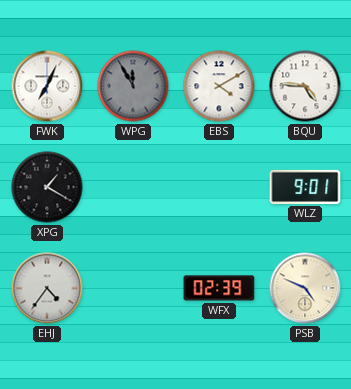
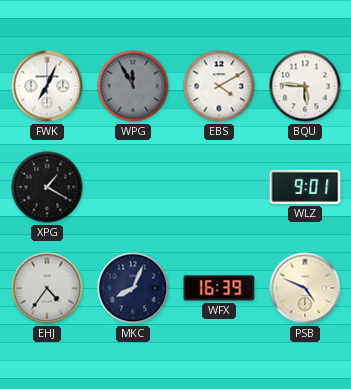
BQU: 4:46 -> 5:46 (305, 86)
MKC: none -> 8:04 (133, 288)
WFX: 02:39 -> 16:39 (219, 288)
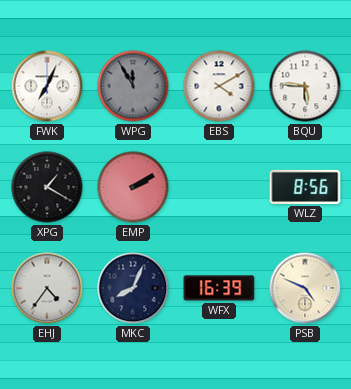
EMP: none -> 2:10 (133, 187)
WLZ: 9:01 -> 8:56 (305, 187)
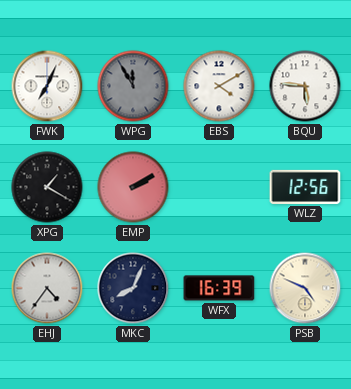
WLZ: 8:56 -> 12:56 (305, 187)
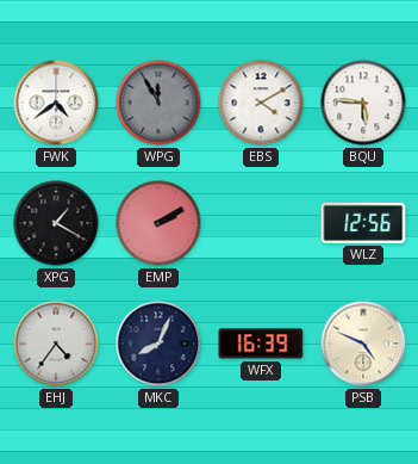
FWK: 7:04 -> 4:39 (56, 103)
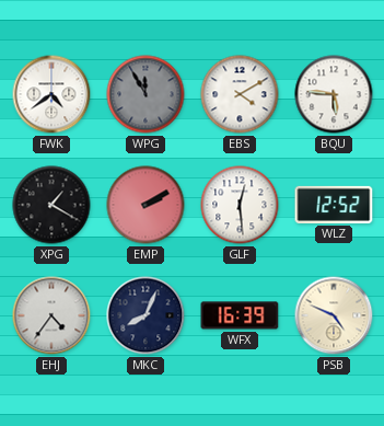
GLF: none -> 12:29 (240, 205)
WLZ: 12:56 -> 12:52 (334, 205)
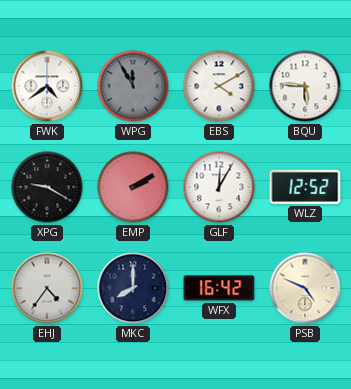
XPG: 1:20 -> 9:20 (47, 187)
GLF: 12:29 -> 12:05 (219, 187)
MKC: 8:04 -> 8:00 (133, 288)
WFX: 16:39 -> 16:42 (219, 288)
